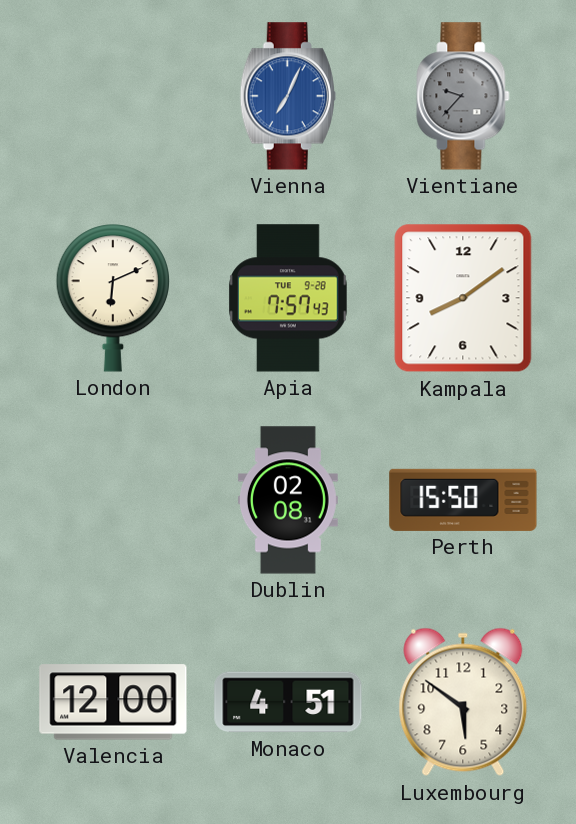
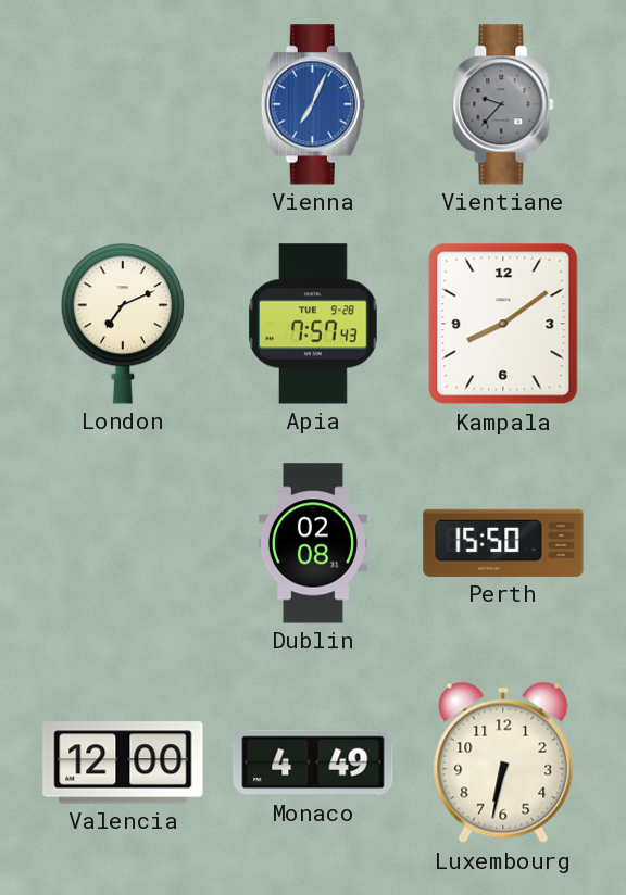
London: 6:11 -> 7:11 (122, 324)
Monaco: 4:51 -> 4:49 (313, 762)
Luxembourg: 5:51 -> 6:32 (503, 762)
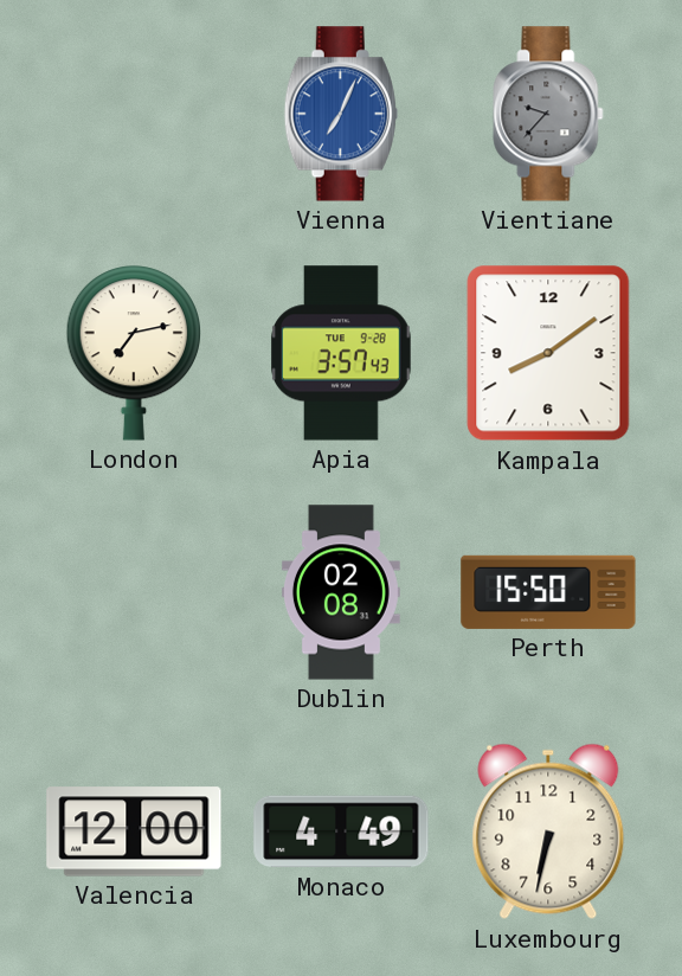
London: 7:11 -> 7:13 (133, 353)
Apia: 7:57 -> 3:57 (342, 353)
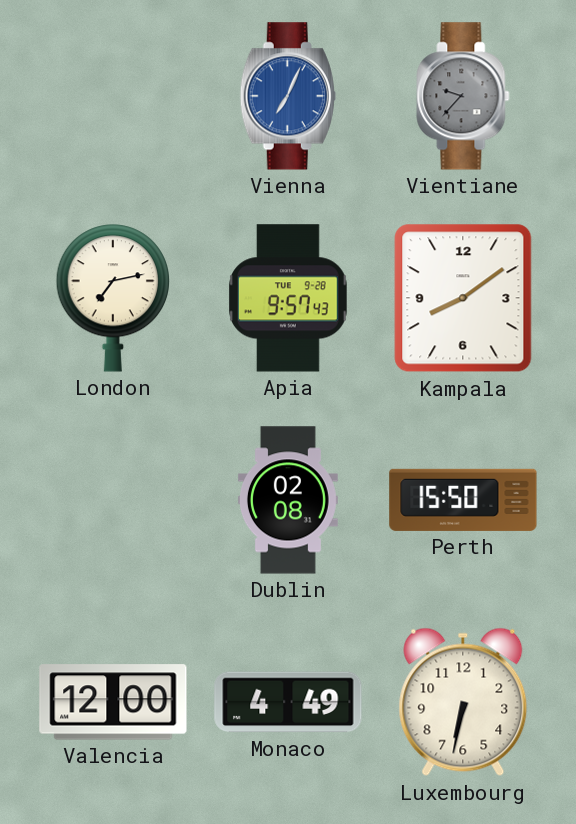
Apia: 3:57 -> 9:57 (289, 298)
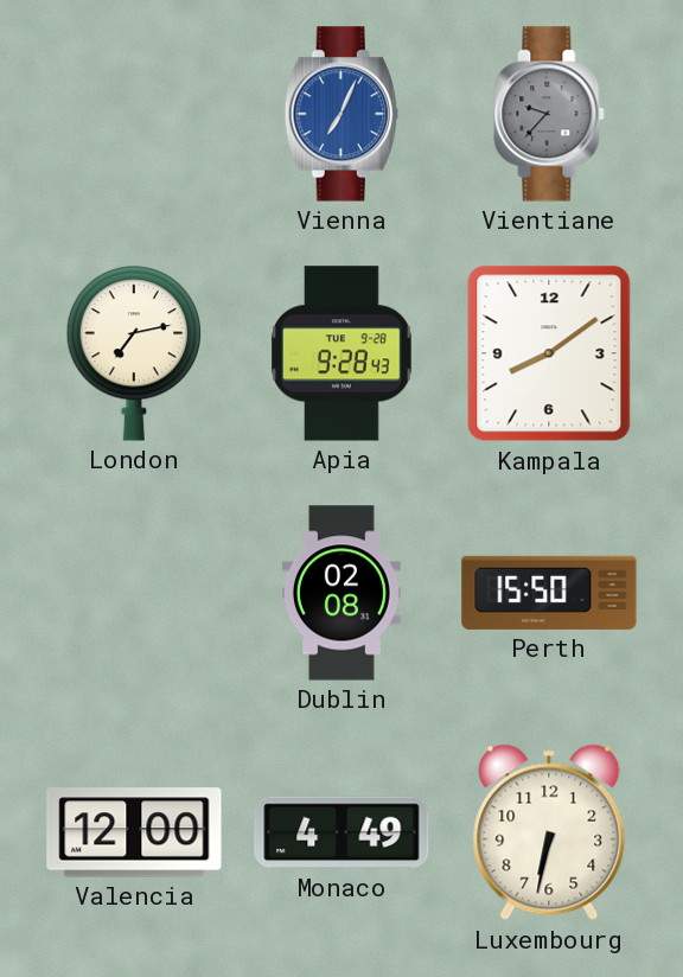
Apia: 9:57 -> 9:28 (343, 353)
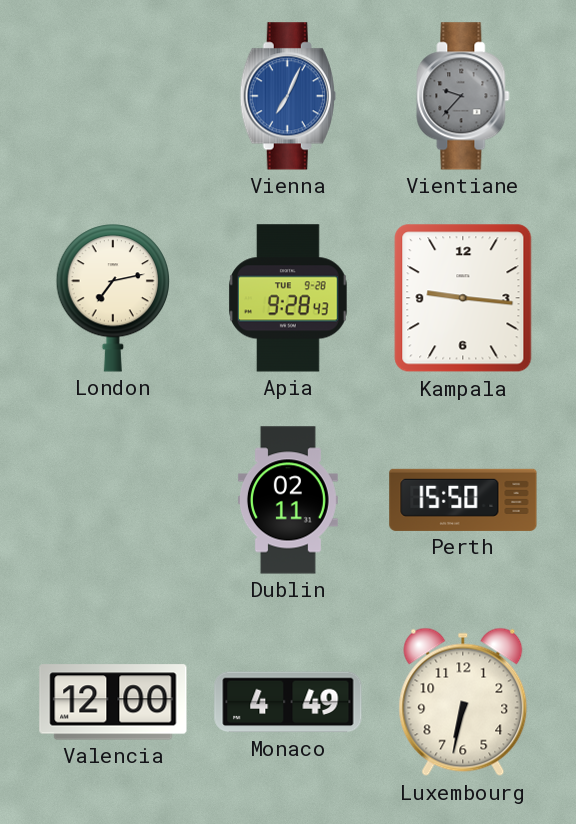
Kampala: 8:09 -> 9:16 (463, 298)
Dublin: 02:08 -> 02:11 (288, 500)
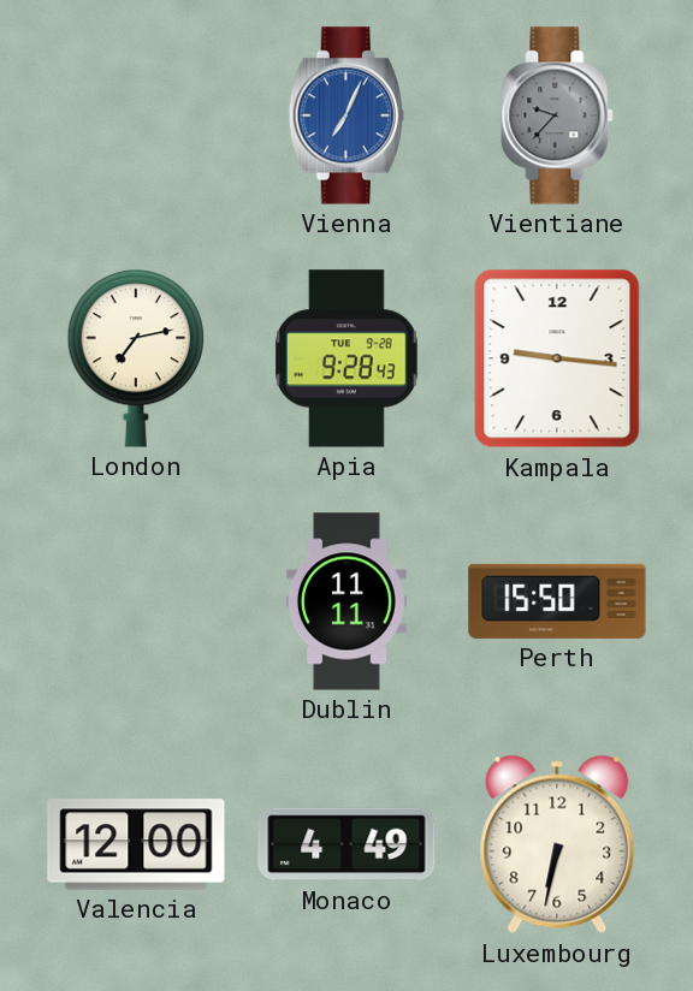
Dublin: 02:11 -> 11:11 (346, 601)
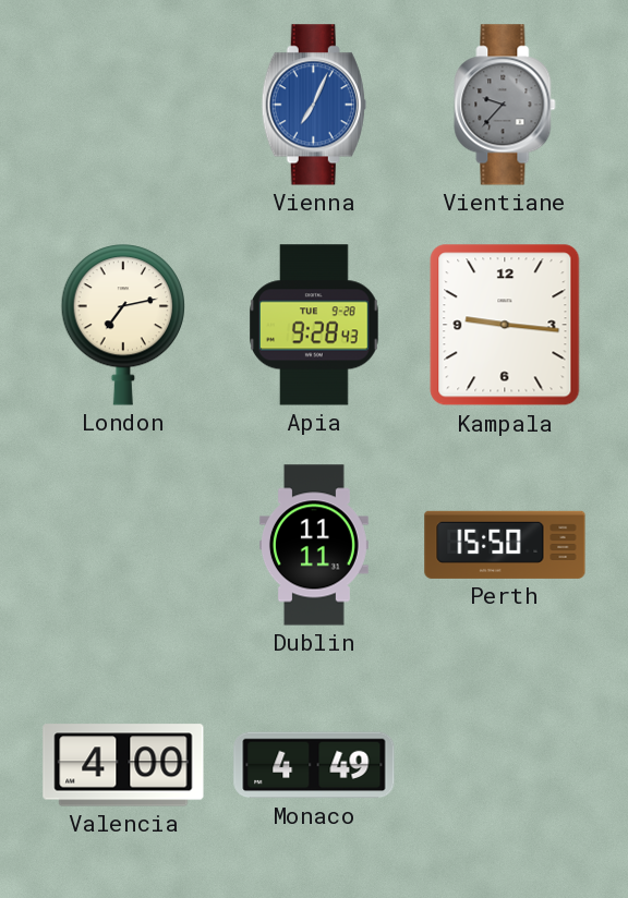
Valencia: 12:00 -> 4:00 (123, 765)
Luxembourg: 6:32 -> none (557, 844)
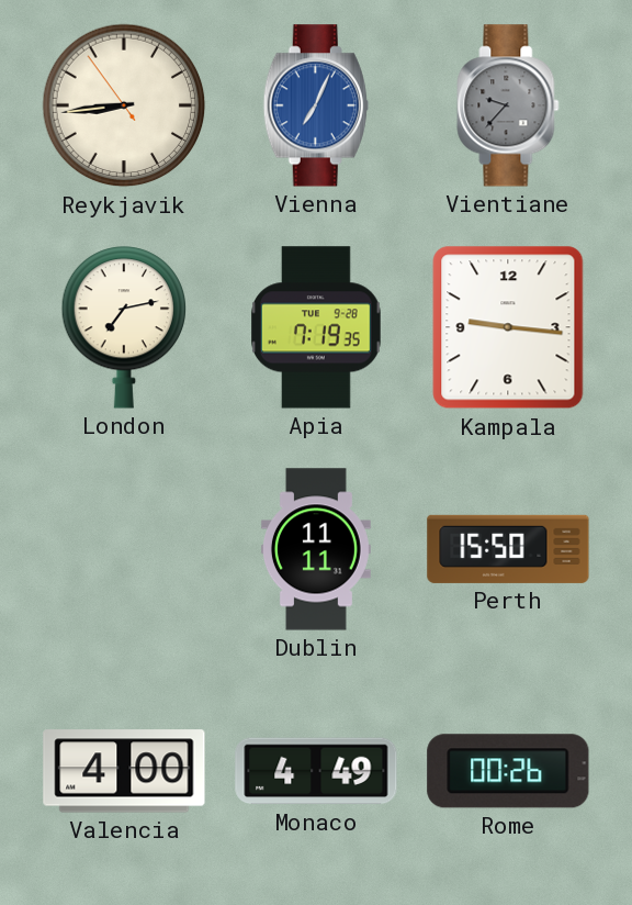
Reykjavik: none -> 8:43 (124, 105)
Apia: 9:28 -> 7:19 (317, 327)
Rome: none -> 00:26 (508, 771)
